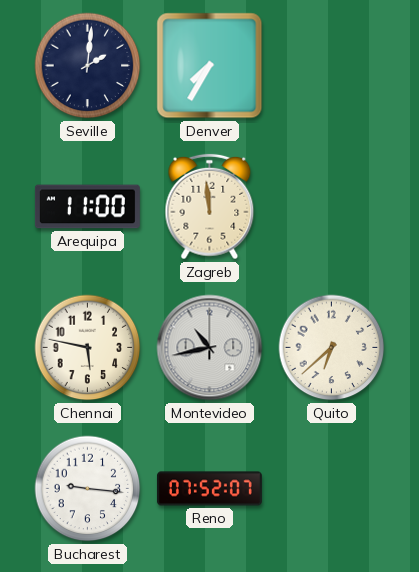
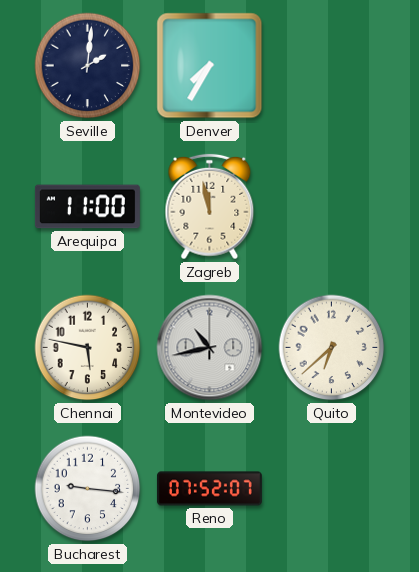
Zagreb: 11:59 -> 11:58 (210, 207)
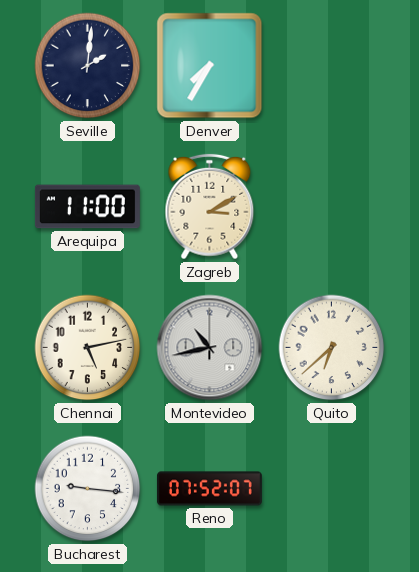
Zagreb: 11:58 -> 3:10 (210, 207)
Chennai: 5:47 -> 5:13 (88, 348)
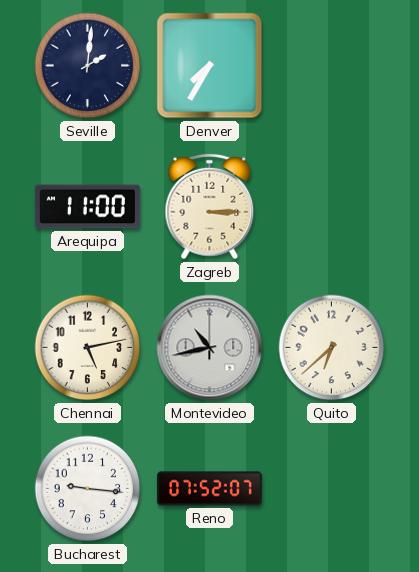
Zagreb: 3:10 -> 3:15 (210, 207)
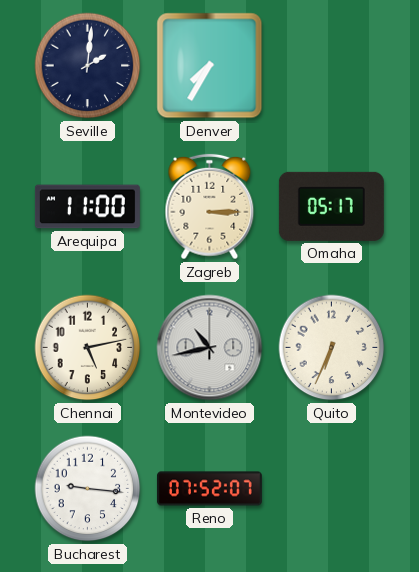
Omaha: none -> 05:17 (331, 206)
Quito: 6:38 -> 6:34 (332, 348)
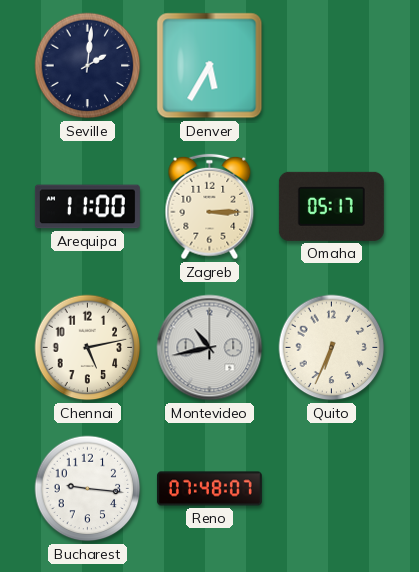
Denver: 7:35 -> 5:35 (210, 66)
Reno: 07:52 -> 07:48 (209, 489)
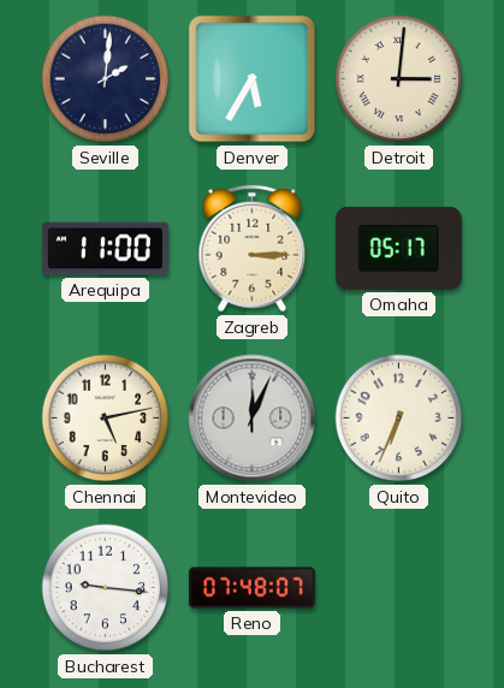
Detroit: none -> 3:01 (399, 79)
Montevideo: 10:43 -> 12:04 (253, 419)
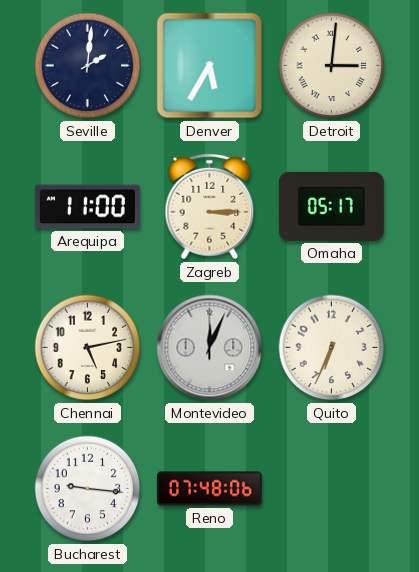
Reno: 07:48:07 -> 07:48:06 (209, 489)
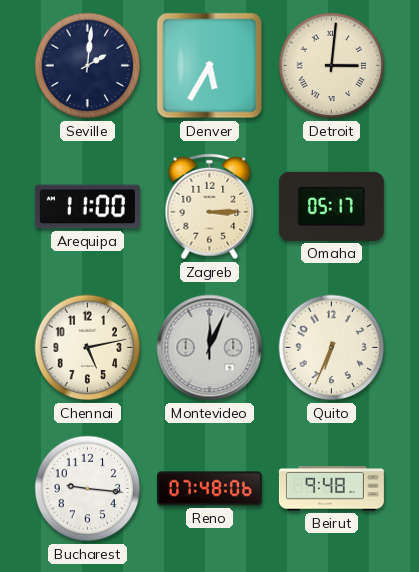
Beirut: none -> 9:48 (331, 489)
